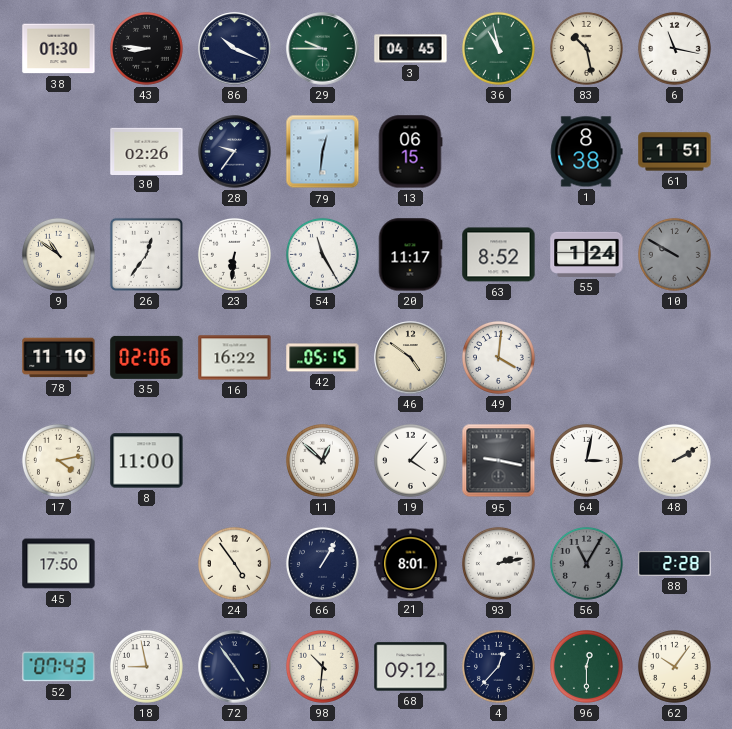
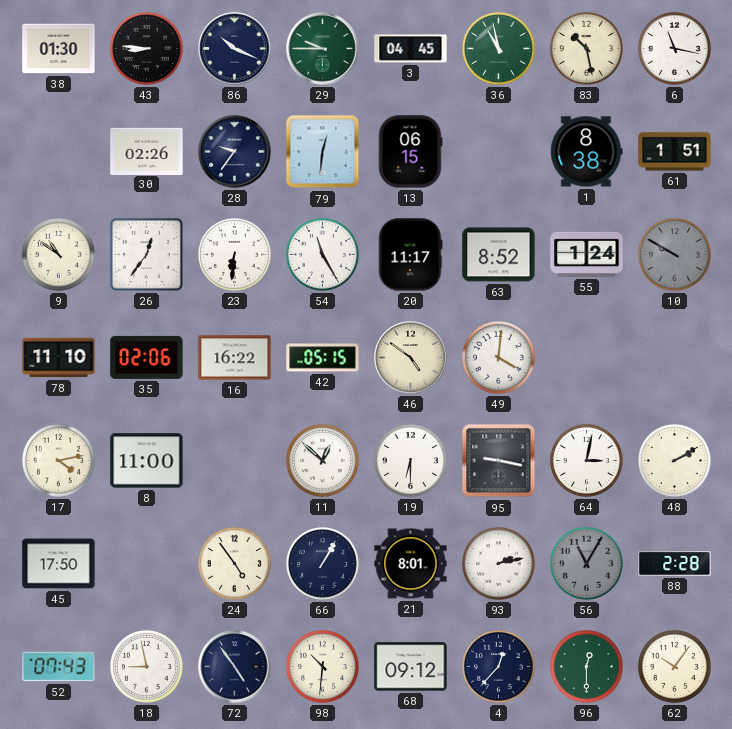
19: 4:07 -> 6:30 (410, 460)
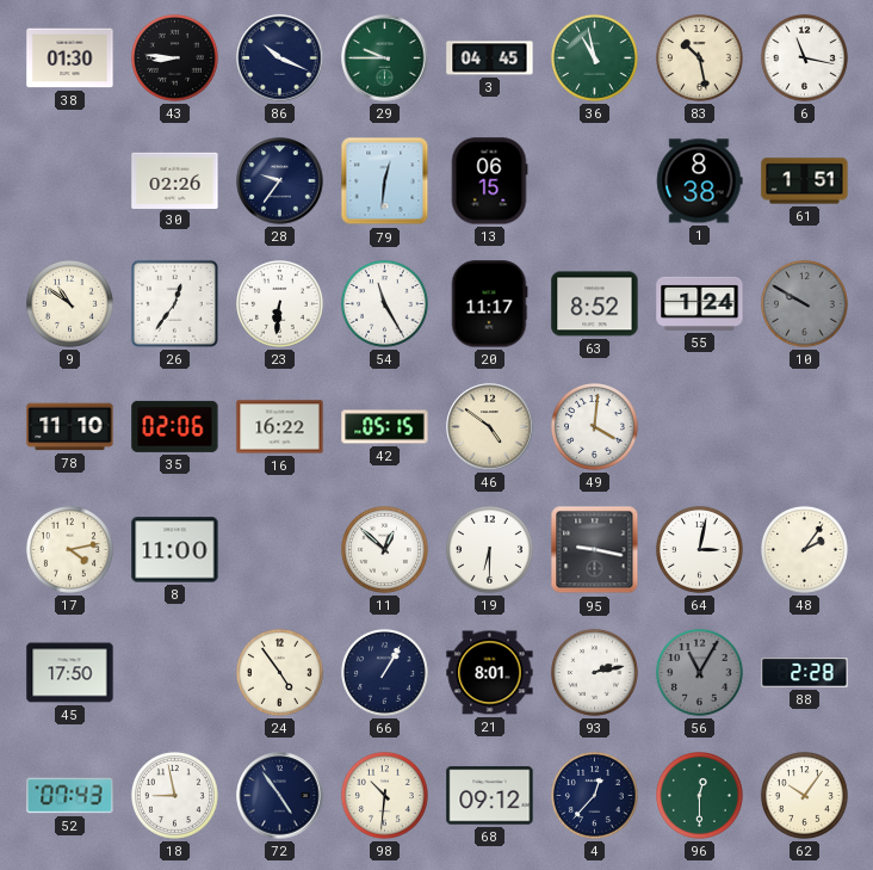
48: 2:10 -> 2:06 (804, 549)
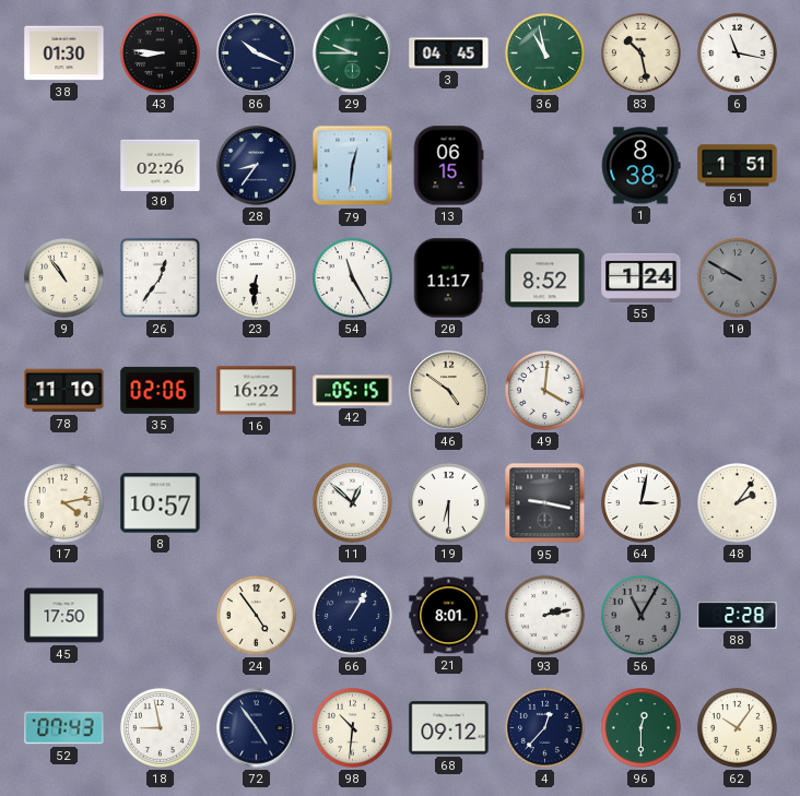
28: 9:36 -> 8:36 (257, 166)
9: 10:51 -> 10:54 (63, 277)
8: 11:00 -> 10:57 (161, 503)
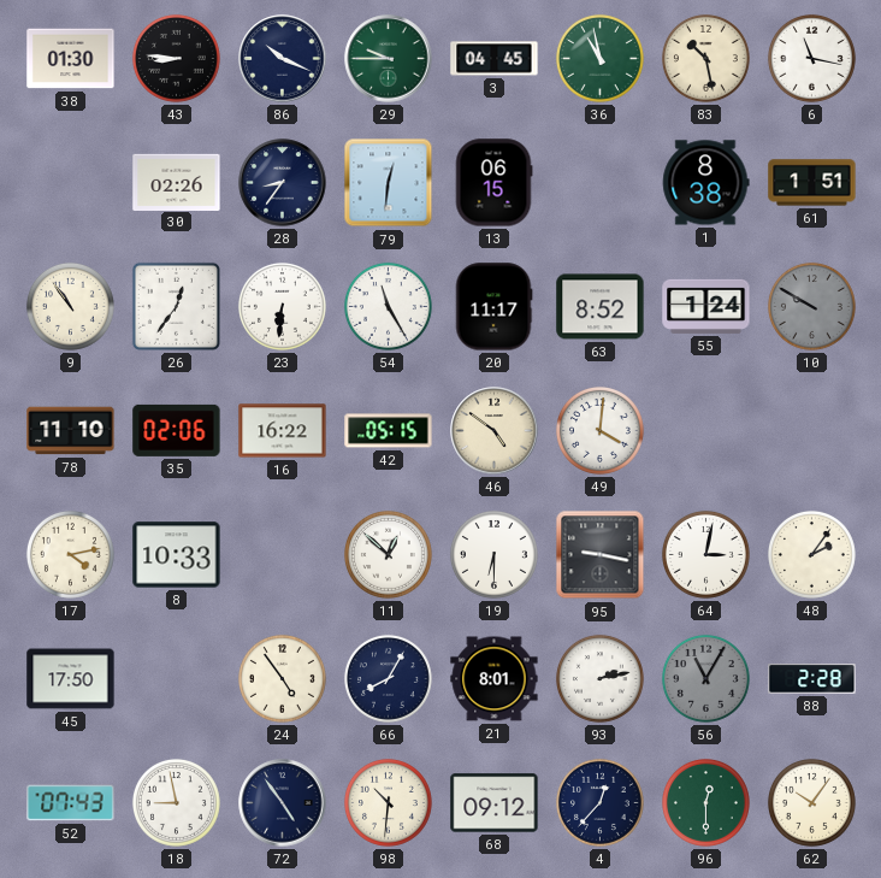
8: 10:57 -> 10:33 (177, 555)
66: 1:05 -> 8:05 (388, 678)
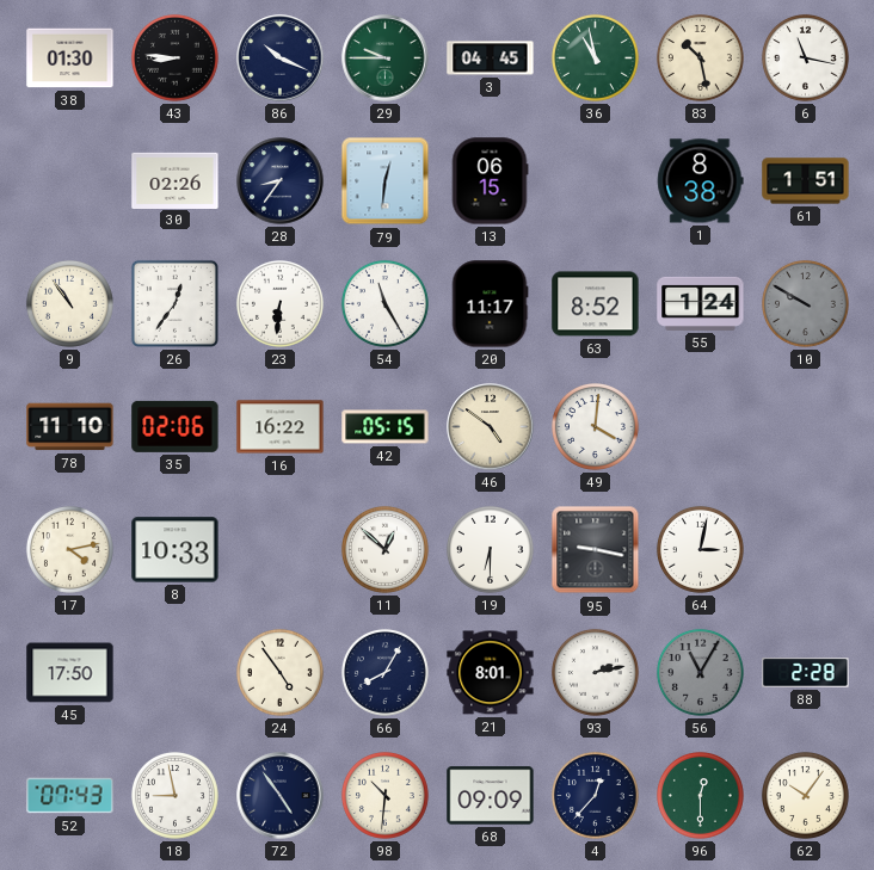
48: 2:06 -> none (811, 554)
68: 09:12 -> 09:09 (491, 796)
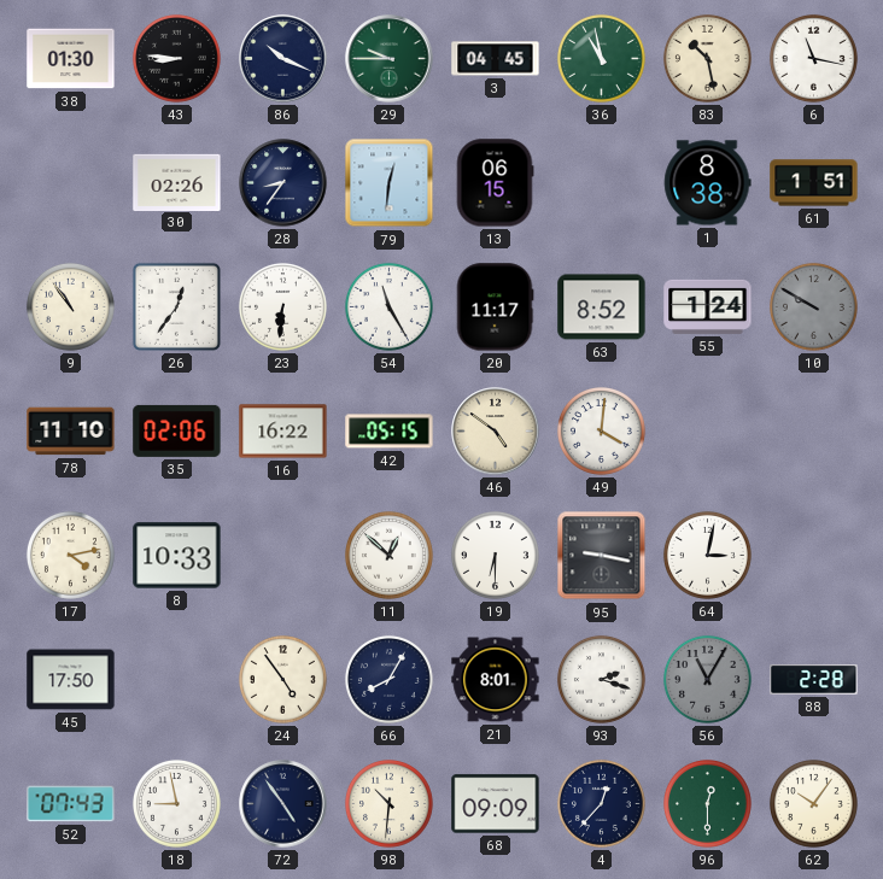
93: 2:13 -> 2:18 (601, 679)
